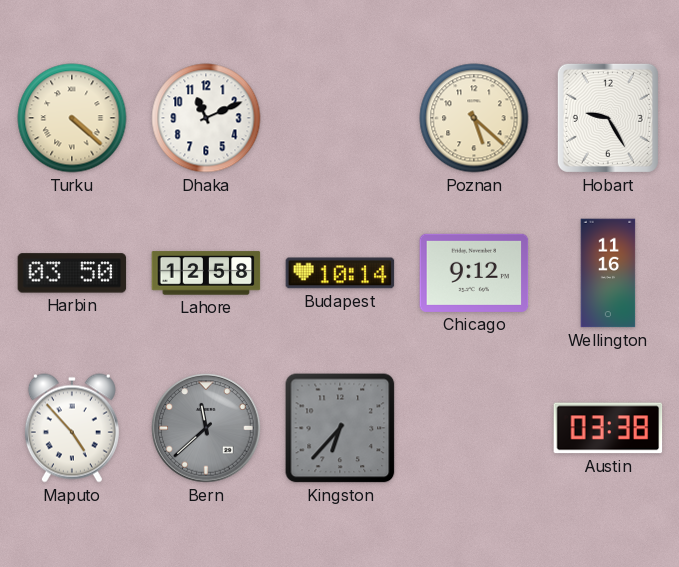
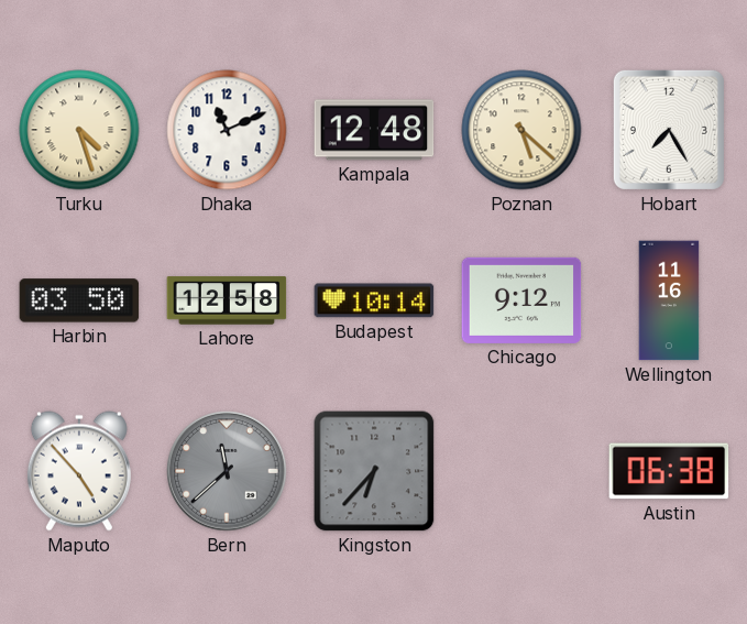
Turku: 4:22 -> 4:27 (79, 130)
Kampala: none -> 12:48 (374, 130)
Hobart: 9:25 -> 7:25 (669, 130)
Austin: 03:38 -> 06:38 (669, 471)
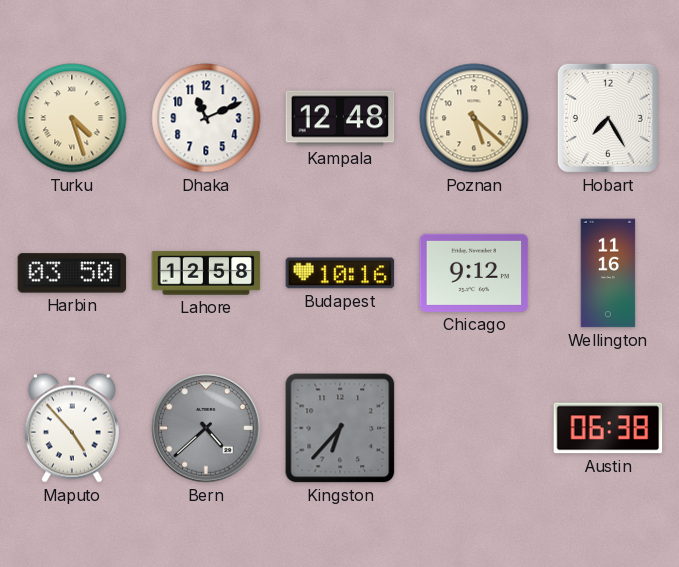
Budapest: 10:14 -> 10:16 (340, 273)
Bern: 11:38 -> 4:38 (206, 428)
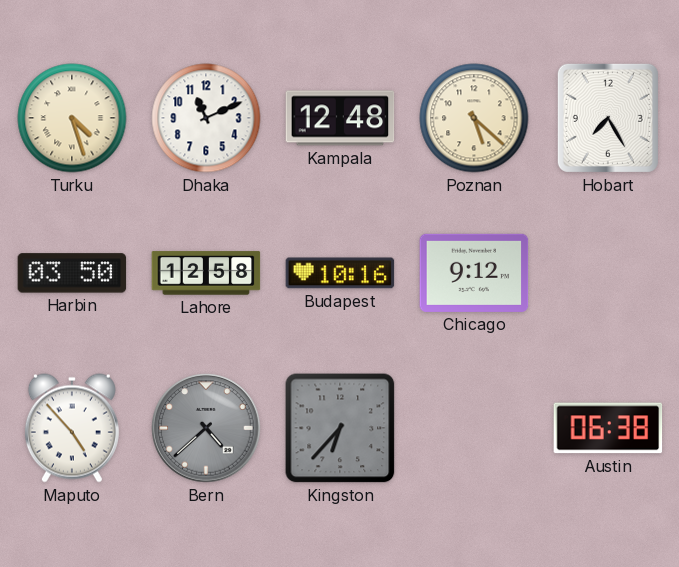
Wellington: 11:16 -> none (608, 273)
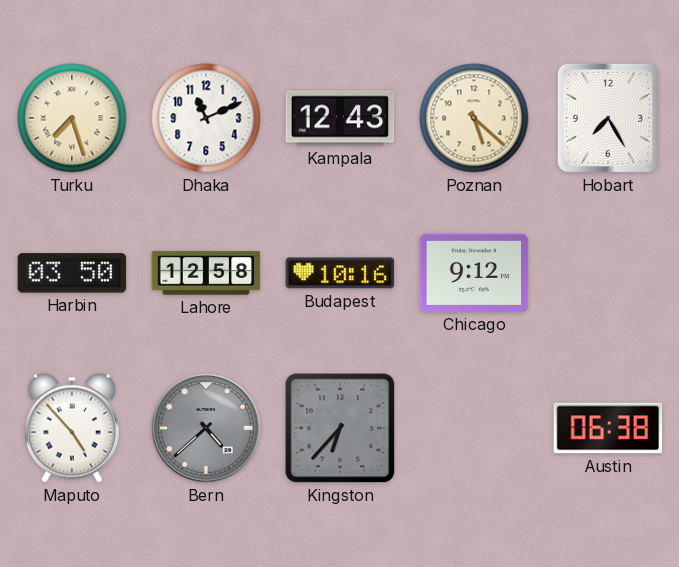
Turku: 4:27 -> 7:27 (72, 118)
Kampala: 12:48 -> 12:43 (340, 118)
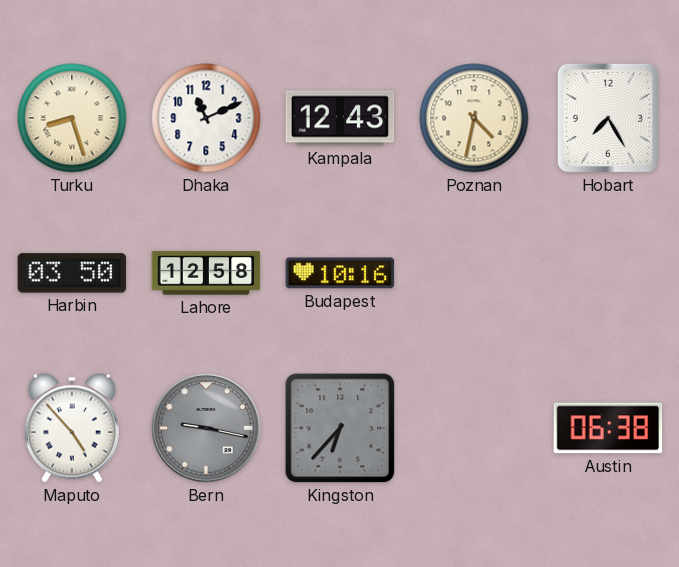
Turku: 7:27 -> 8:27 (72, 118)
Poznan: 5:22 -> 4:32 (474, 118)
Chicago: 9:12 -> none (474, 273)
Bern: 4:38 -> 9:17 (206, 428)
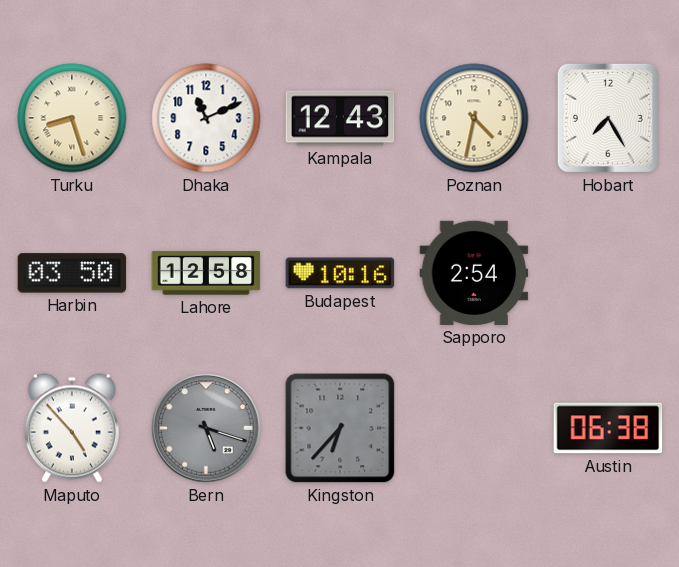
Sapporo: none -> 2:54 (474, 273)
Bern: 9:17 -> 5:18 (206, 428)
